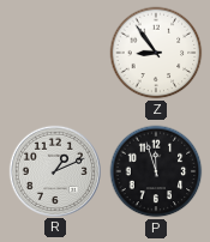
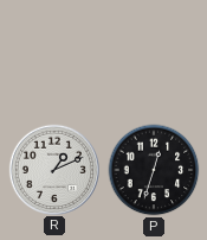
Z: 8:54 -> none (156, 53)
P: 11:57 -> 12:33 (154, 170)
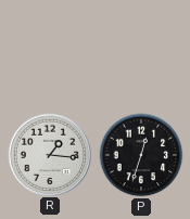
R: 1:11 -> 1:16 (49, 154)
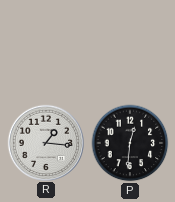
P: 12:33 -> 12:31 (130, 143)
